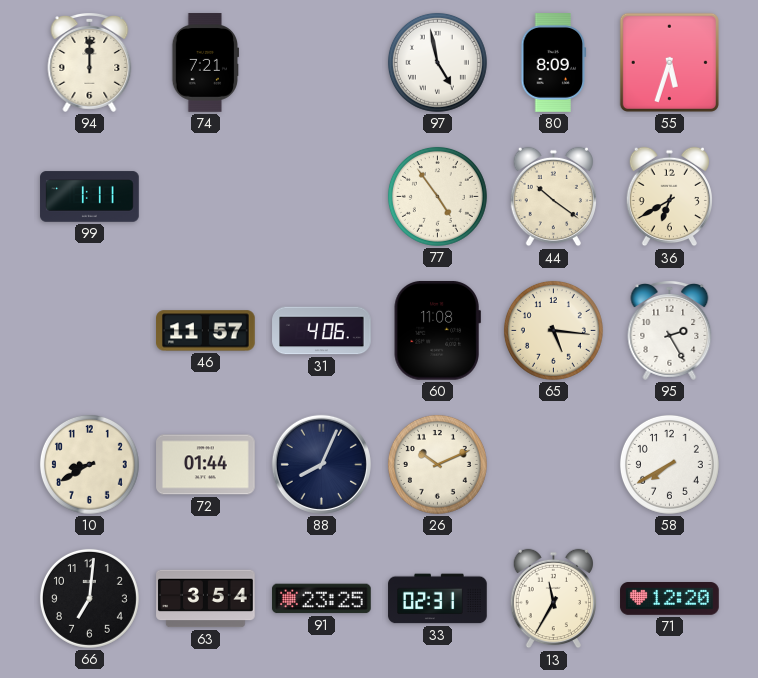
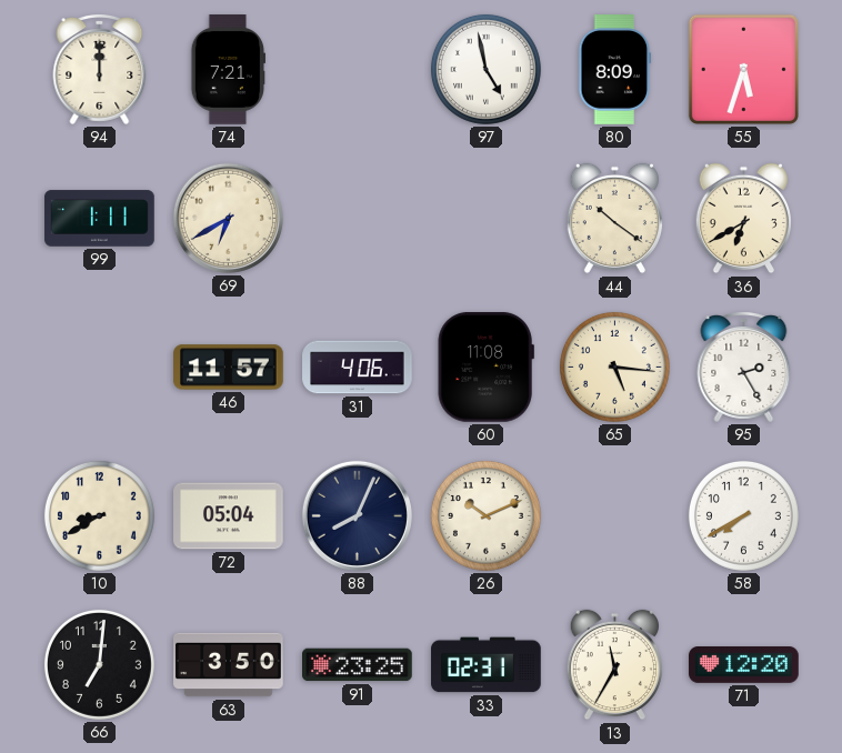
69: none -> 6:40 (228, 218)
77: 4:54 -> none (437, 196)
72: 01:44 -> 05:04 (229, 516)
63: 3:54 -> 3:50 (229, 665)
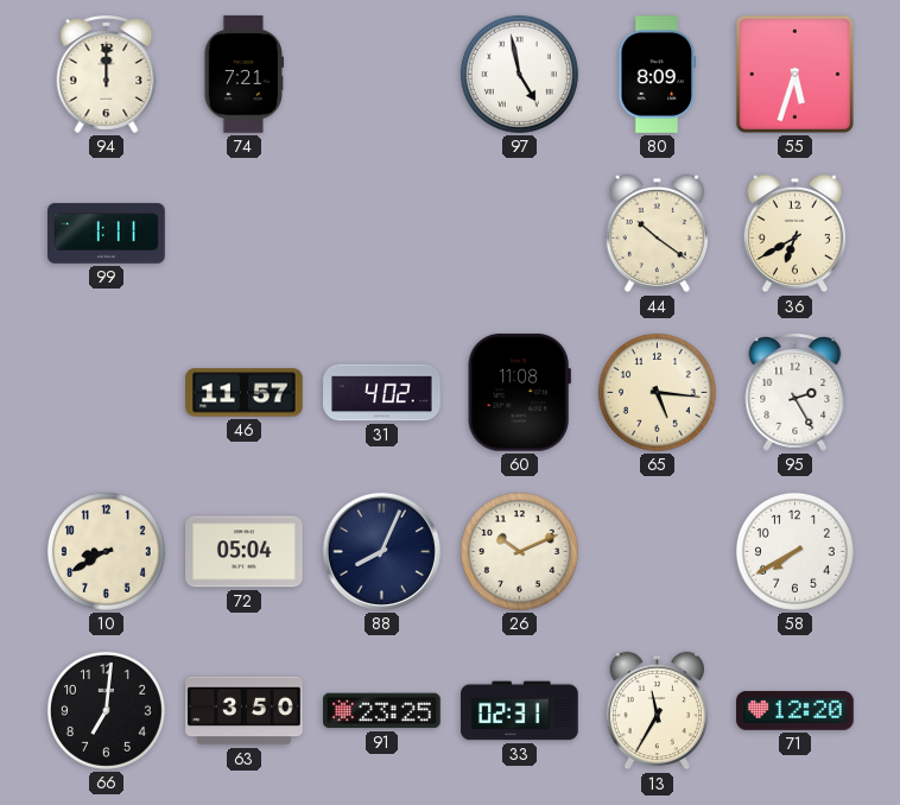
69: 6:40 -> none (228, 218)
31: 4:06 -> 4:02 (382, 393)
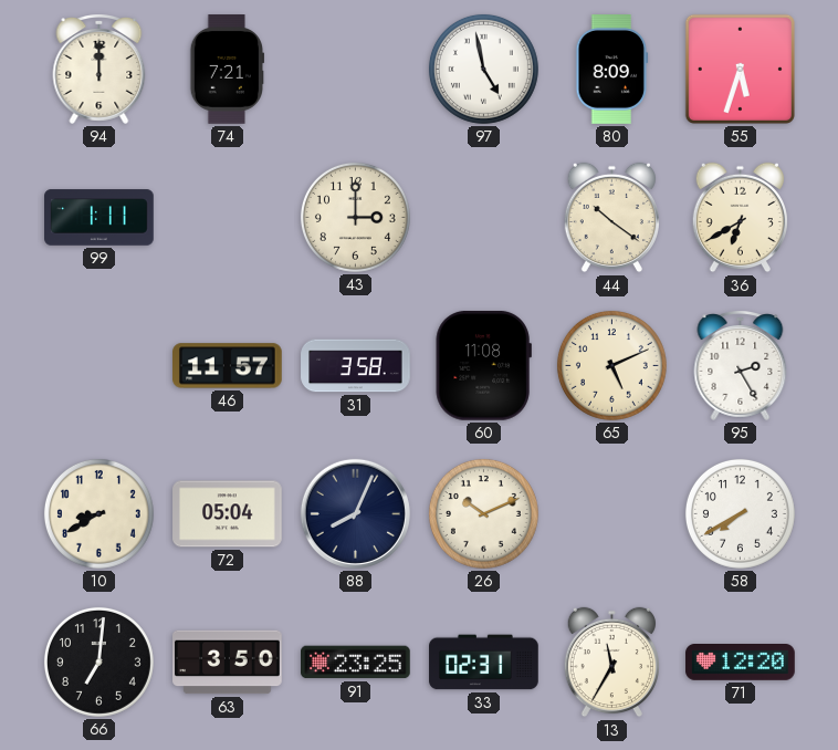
43: none -> 3:00 (355, 217)
31: 4:02 -> 3:58 (356, 366)
65: 5:16 -> 5:11 (611, 365)
